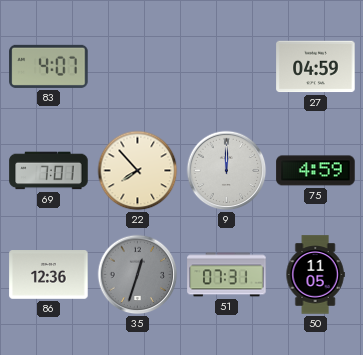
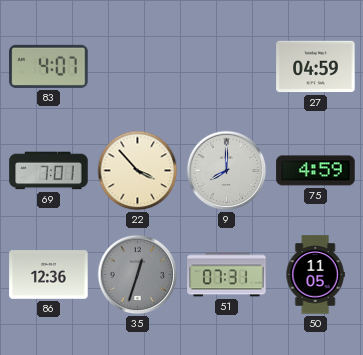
22: 7:53 -> 3:53 (138, 171)
9: 12:00 -> 8:00 (227, 171)
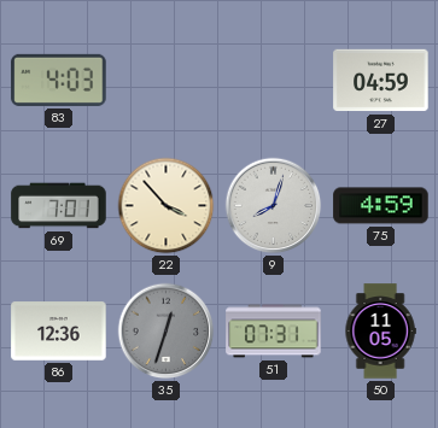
83: 4:07 -> 4:03 (59, 80)
9: 8:00 -> 8:03 (274, 206)
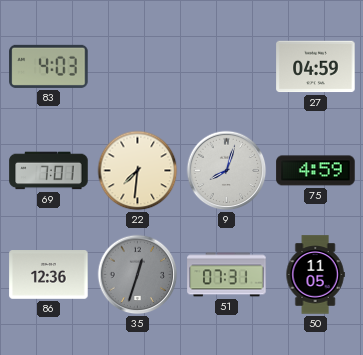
22: 3:53 -> 7:31 (138, 171)
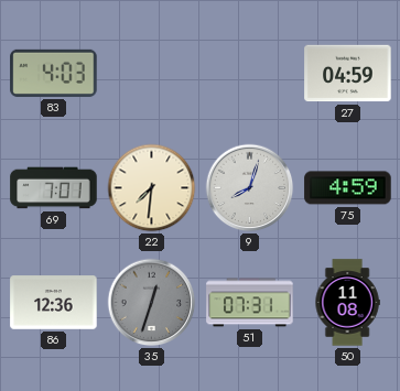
50: 11:05 -> 11:08 (347, 303)
